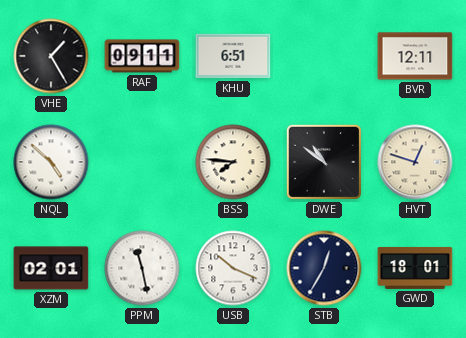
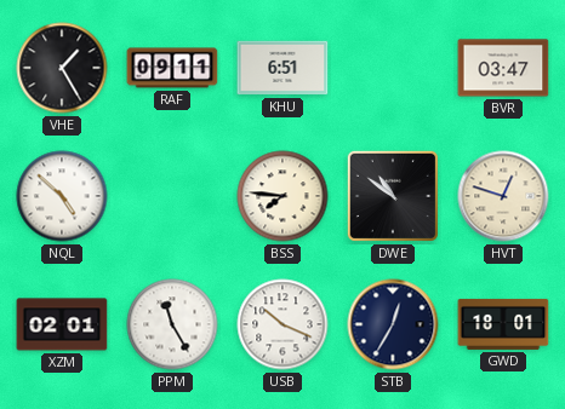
BVR: 12:11 -> 03:47 (503, 68)
PPM: 11:28 -> 11:25 (172, 324)
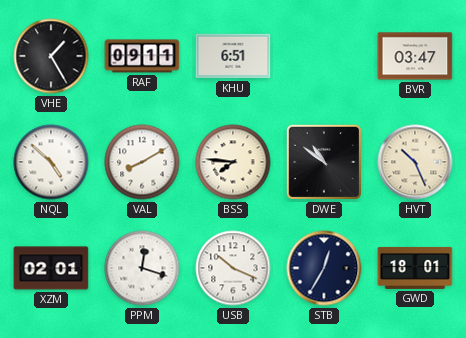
VAL: none -> 8:10 (142, 162)
HVT: 12:48 -> 10:26 (415, 162)
PPM: 11:25 -> 12:18 (142, 268)
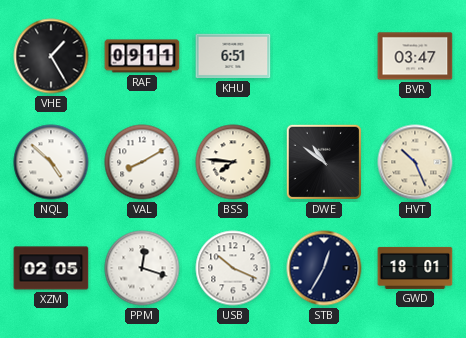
XZM: 02:01 -> 02:05 (51, 268)
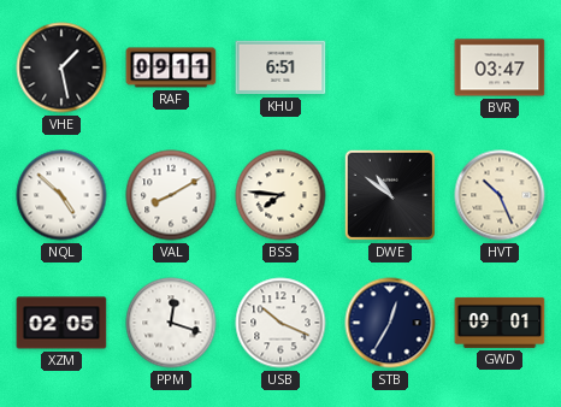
VHE: 1:25 -> 1:28 (61, 67)
GWD: 18:01 -> 09:01 (500, 323)
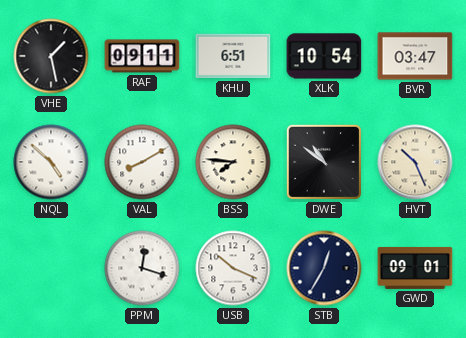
XLK: none -> 10:54 (324, 56)
XZM: 02:05 -> none (61, 323)
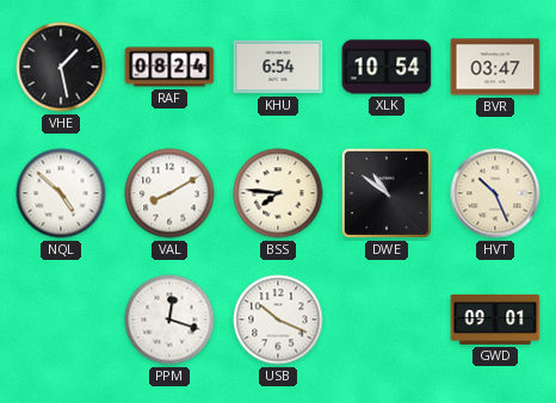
RAF: 09:11 -> 08:24 (169, 67)
KHU: 6:51 -> 6:54 (278, 67)
STB: 12:35 -> none (324, 268)
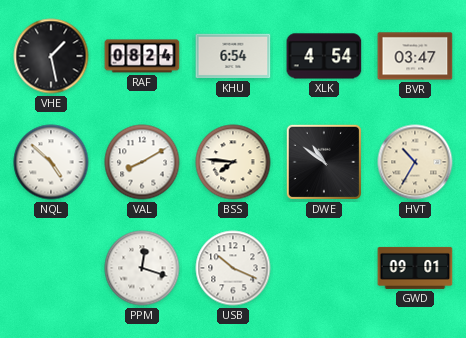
XLK: 10:54 -> 4:54 (324, 56)
HVT: 10:26 -> 10:35 (415, 162)
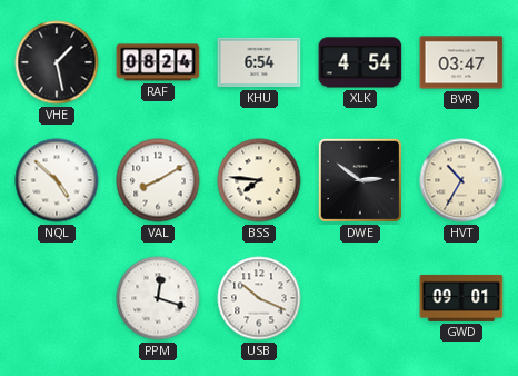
DWE: 10:51 -> 2:51 (360, 180)
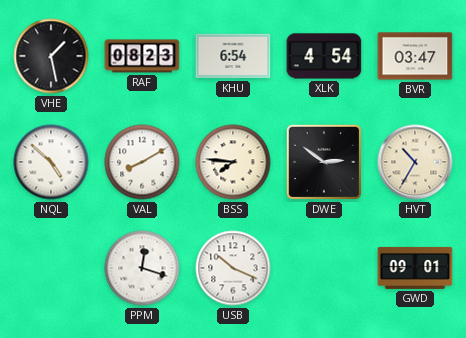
RAF: 08:24 -> 08:23 (142, 56)
